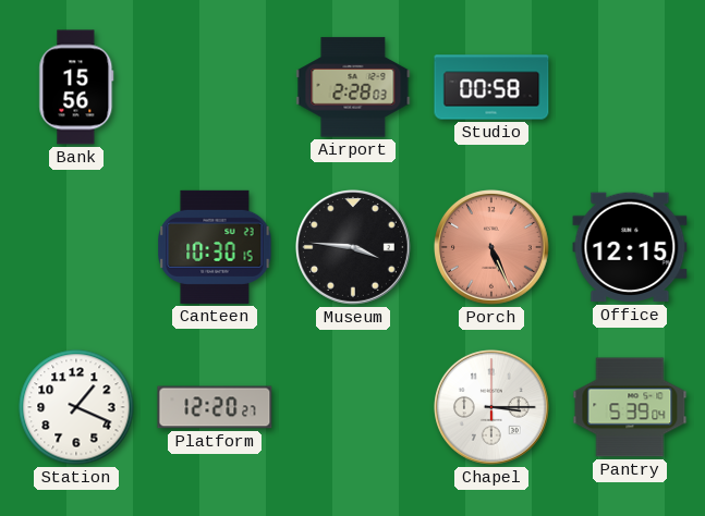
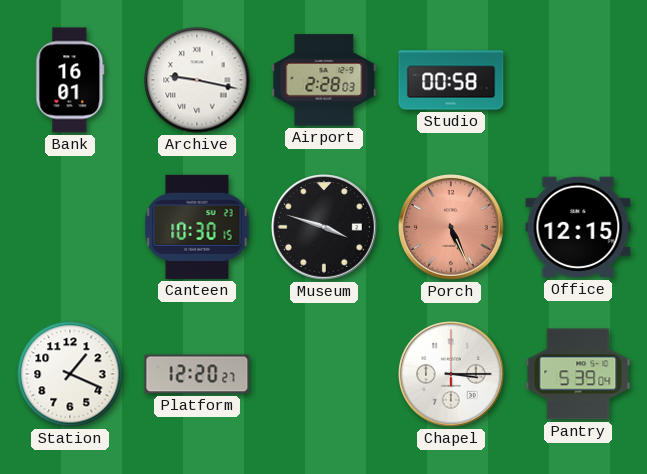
Bank: 15:56 -> 16:01 (70, 80)
Archive: none -> 9:17 (197, 80)
Museum: 3:46 -> 3:48 (325, 228)
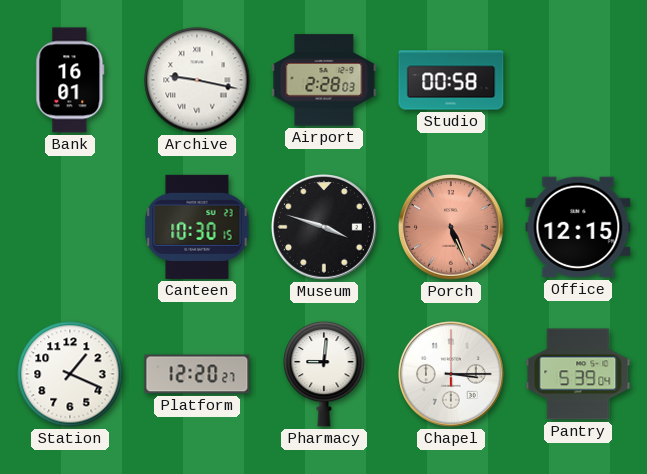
Pharmacy: none -> 9:01 (324, 374)
